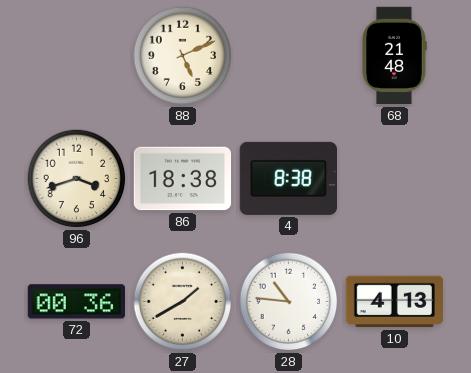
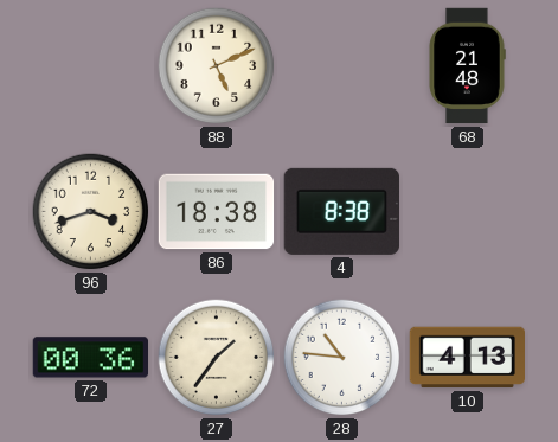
27: 1:40 -> 1:36 (217, 358)
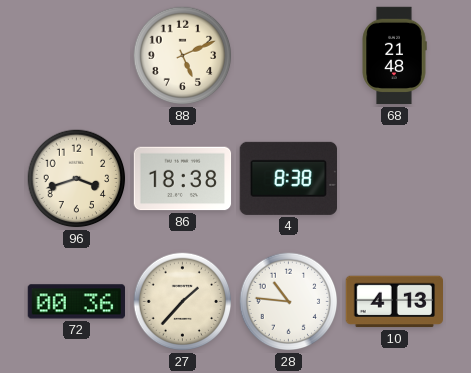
27: 1:36 -> 1:37 (183, 302)
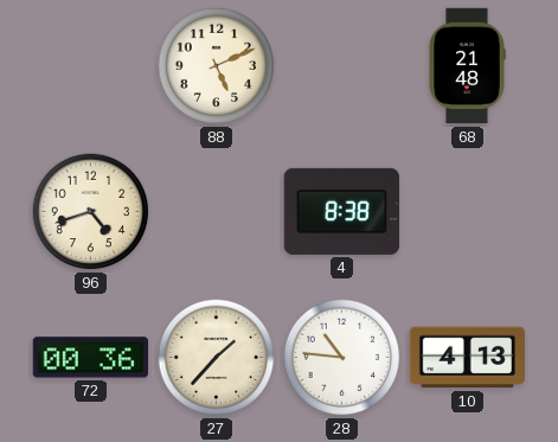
96: 3:42 -> 4:42 (91, 212)
86: 18:38 -> none (183, 179)
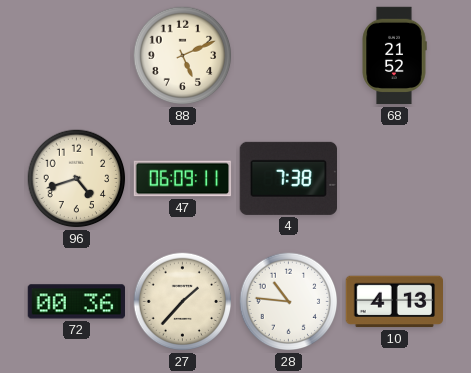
68: 21:48 -> 21:52 (394, 56)
47: none -> 06:09 (183, 179)
4: 8:38 -> 7:38 (288, 178)
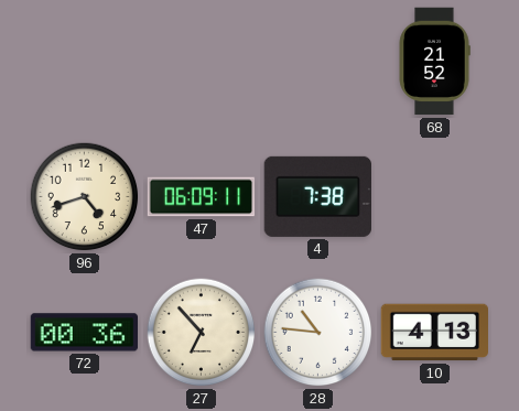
88: 5:11 -> none (183, 56)
27: 1:37 -> 6:53 (202, 333)
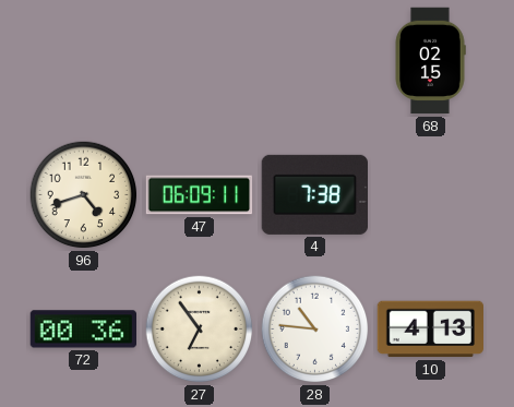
68: 21:52 -> 02:15 (430, 61)
27: 6:53 -> 6:54 (200, 330)
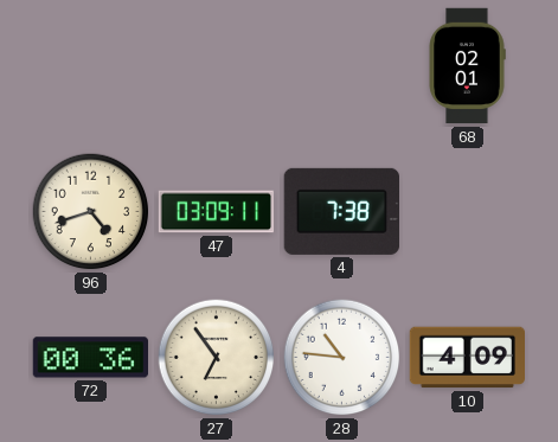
68: 02:15 -> 02:01 (467, 66)
47: 06:09 -> 03:09 (217, 212)
10: 4:13 -> 4:09 (467, 358)
